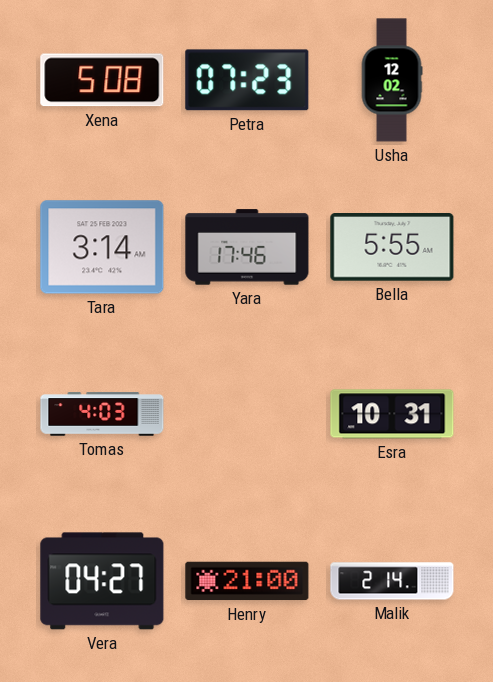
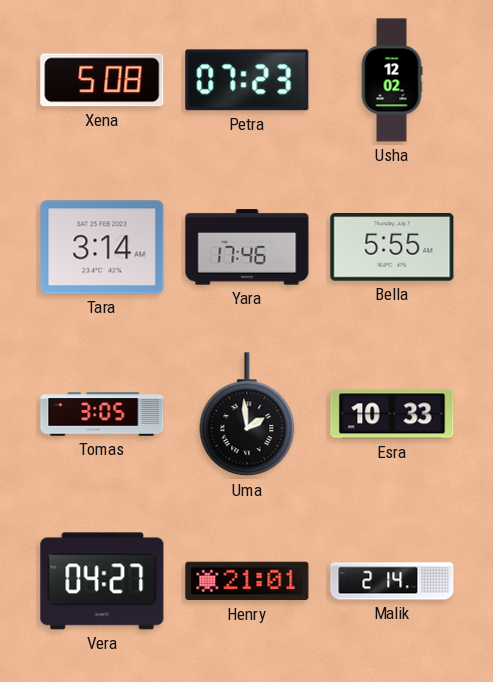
Tomas: 4:03 -> 3:05 (102, 414)
Uma: none -> 1:59 (247, 415)
Esra: 10:31 -> 10:33 (392, 414)
Henry: 21:00 -> 21:01 (247, 581)
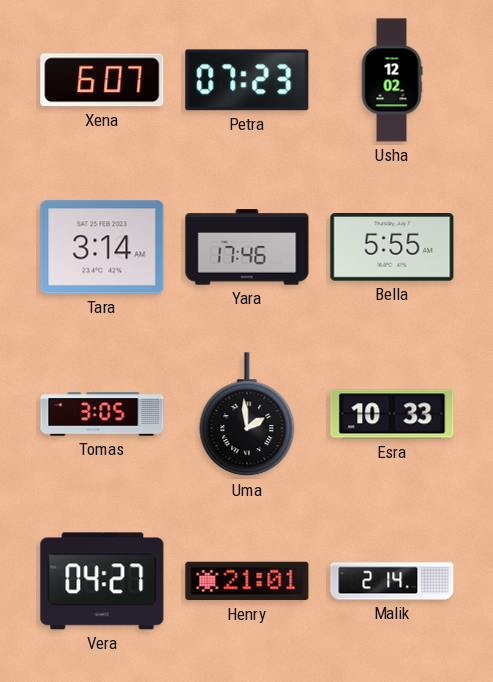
Xena: 5:08 -> 6:07 (102, 80)
